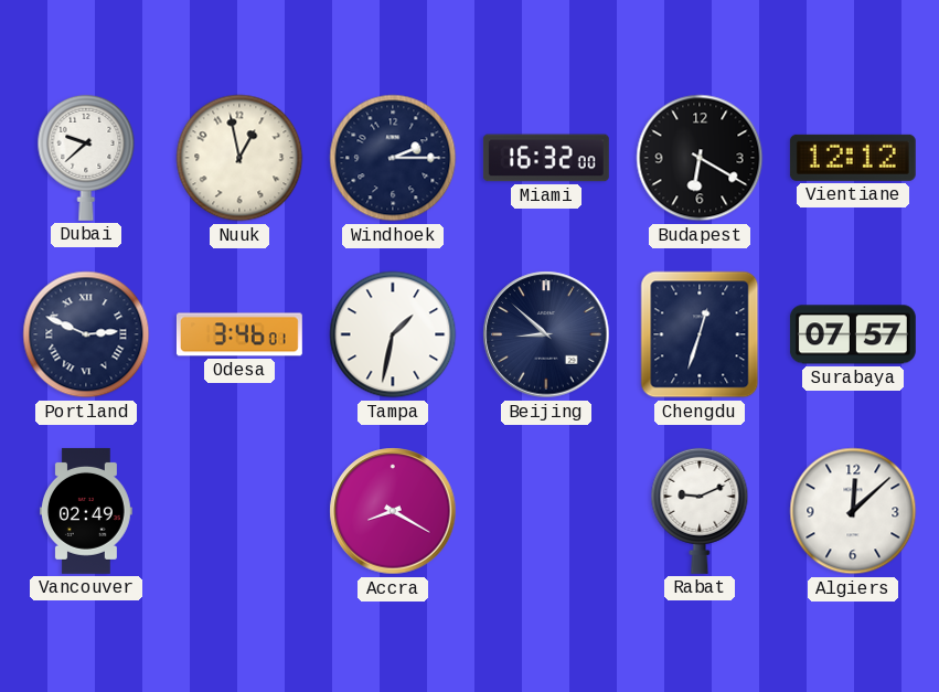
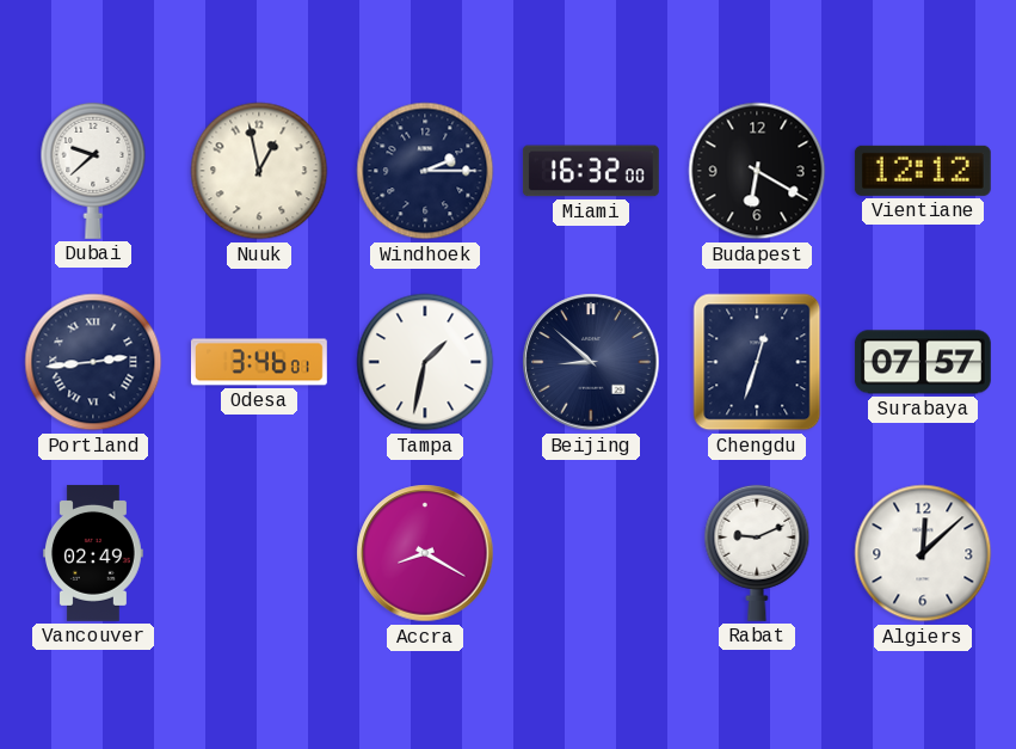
Portland: 2:49 -> 2:44 (93, 362)
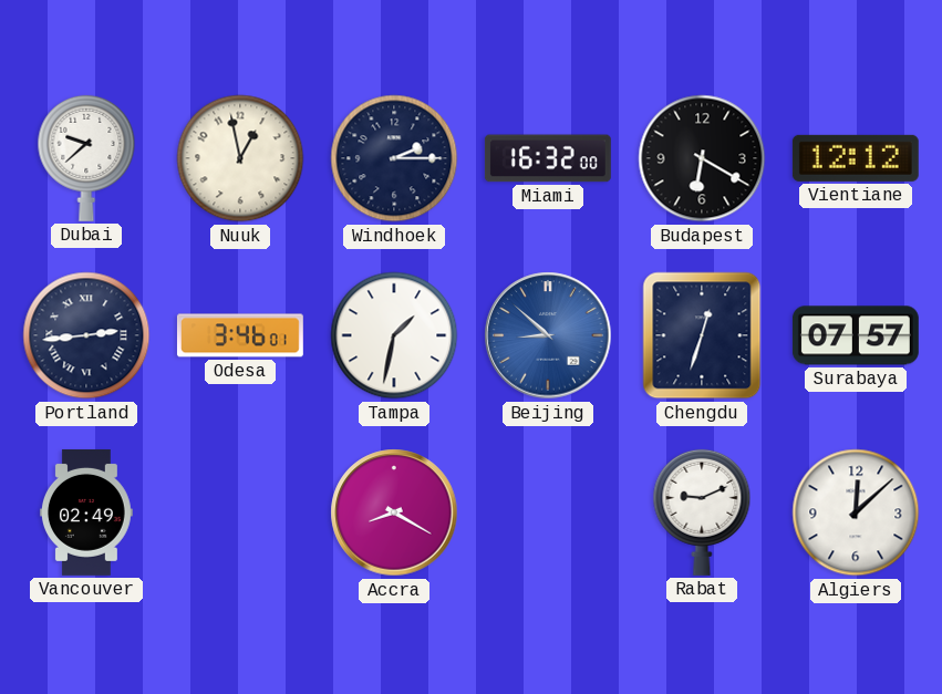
Beijing dial: navy -> blue (548, 335)
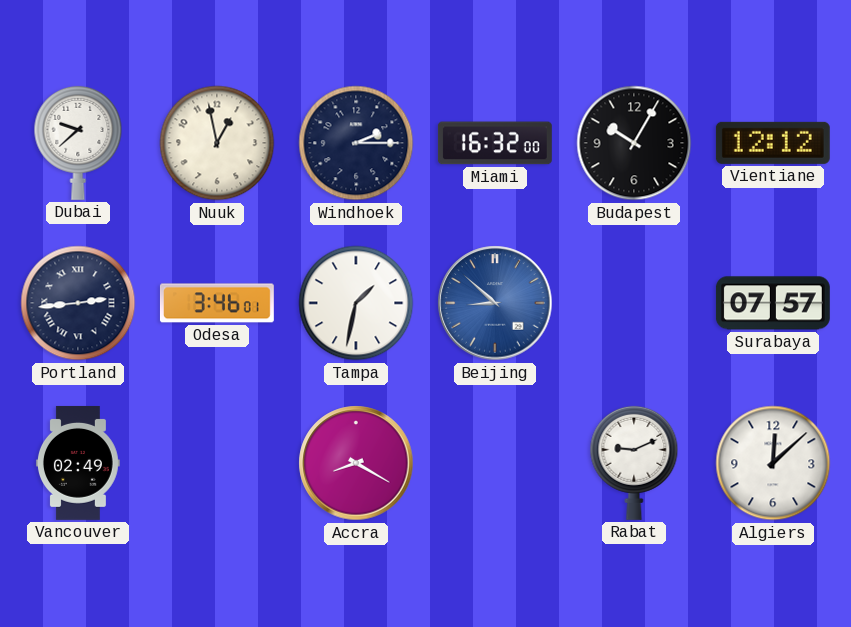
Budapest: 6:20 -> 10:05 (634, 143)
Chengdu: 12:33 -> none (702, 335)
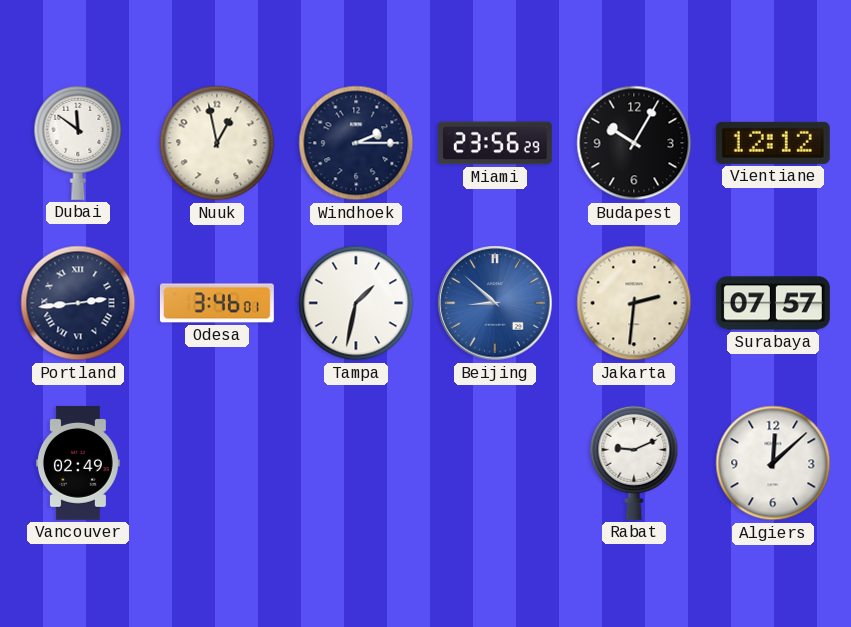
Dubai: 9:38 -> 11:51 (78, 143)
Miami: 16:32 -> 23:56 (495, 143)
Jakarta: none -> 2:31 (634, 303)
Accra: 8:20 -> none (356, 463)
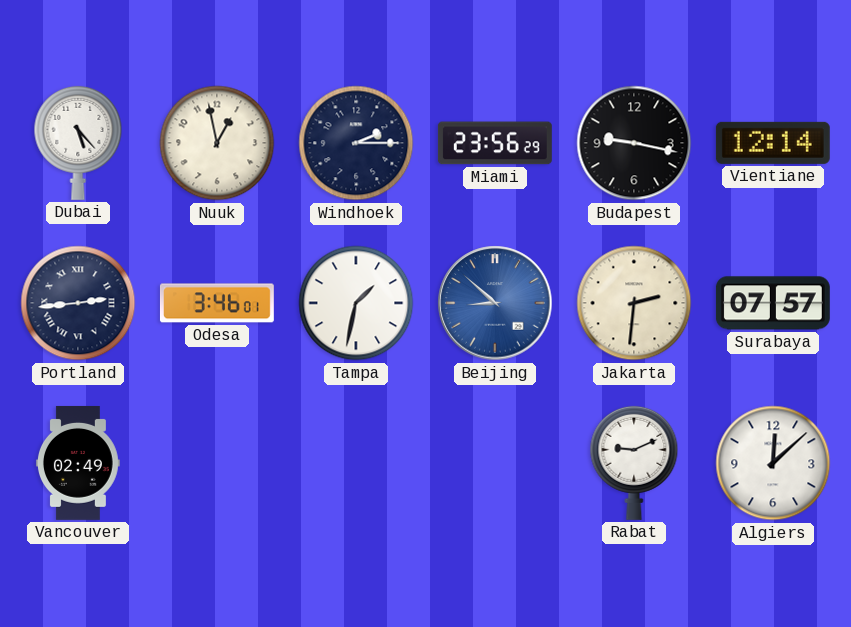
Dubai: 11:51 -> 5:23 (78, 143)
Budapest: 10:05 -> 9:17 (634, 143)
Vientiane: 12:12 -> 12:14 (773, 143)
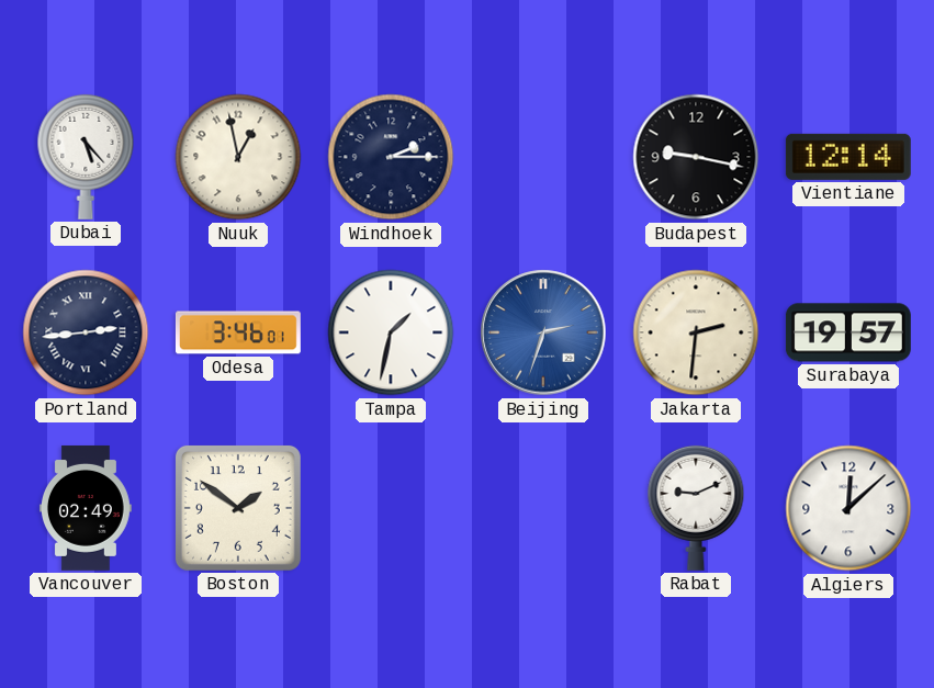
Miami: 23:56 -> none (495, 143)
Beijing: 8:52 -> 2:33 (543, 332)
Surabaya: 07:57 -> 19:57 (848, 332)
Boston: none -> 1:51 (238, 508)
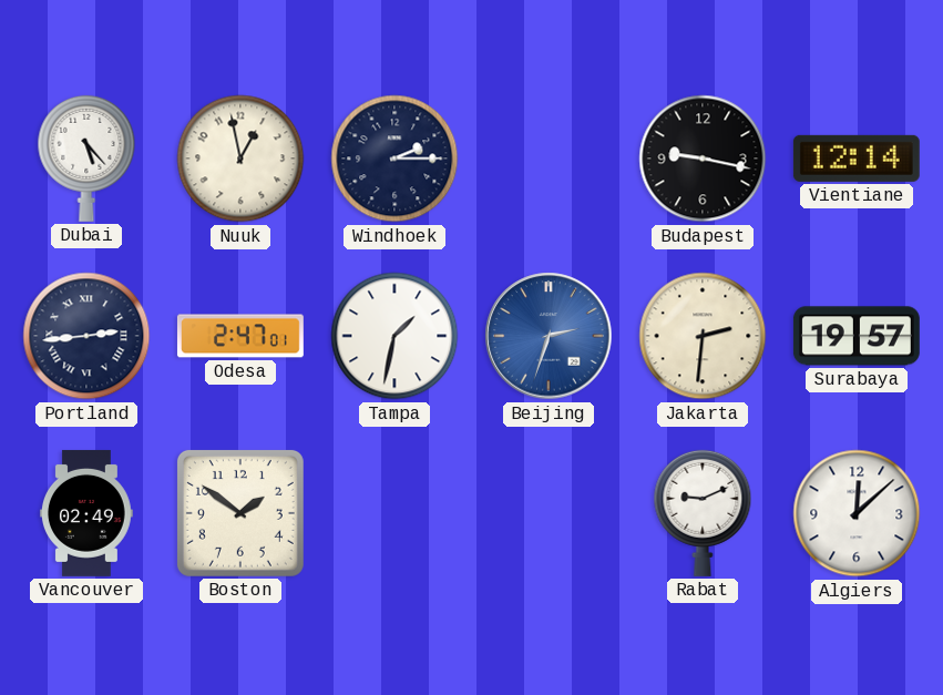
Odesa: 3:46 -> 2:47 (240, 336)
